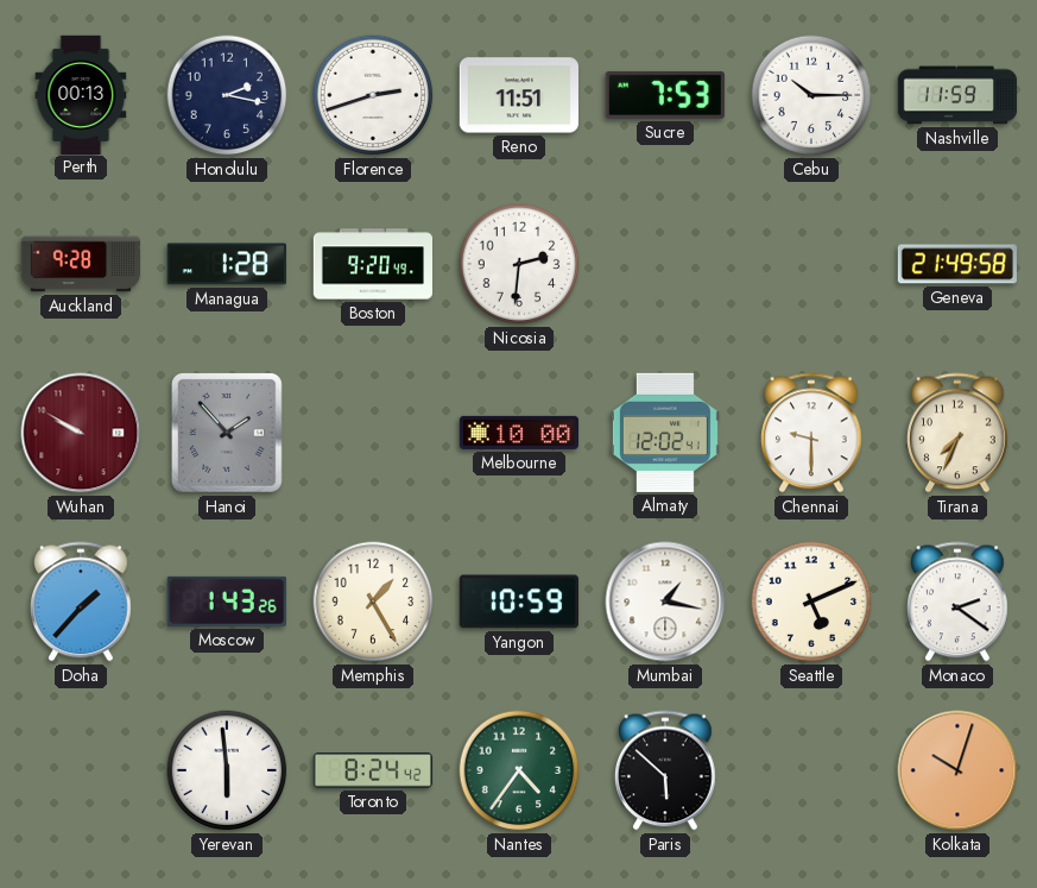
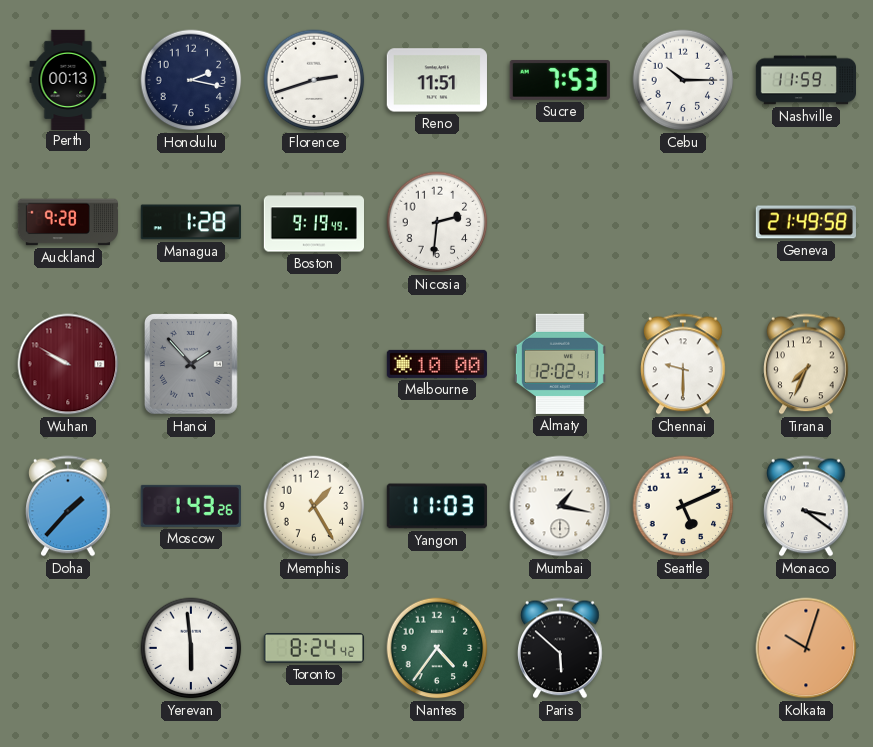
Boston: 9:20 -> 9:19 (313, 222)
Yangon: 10:59 -> 11:03 (437, 506)
Monaco: 2:21 -> 3:21 (806, 506)
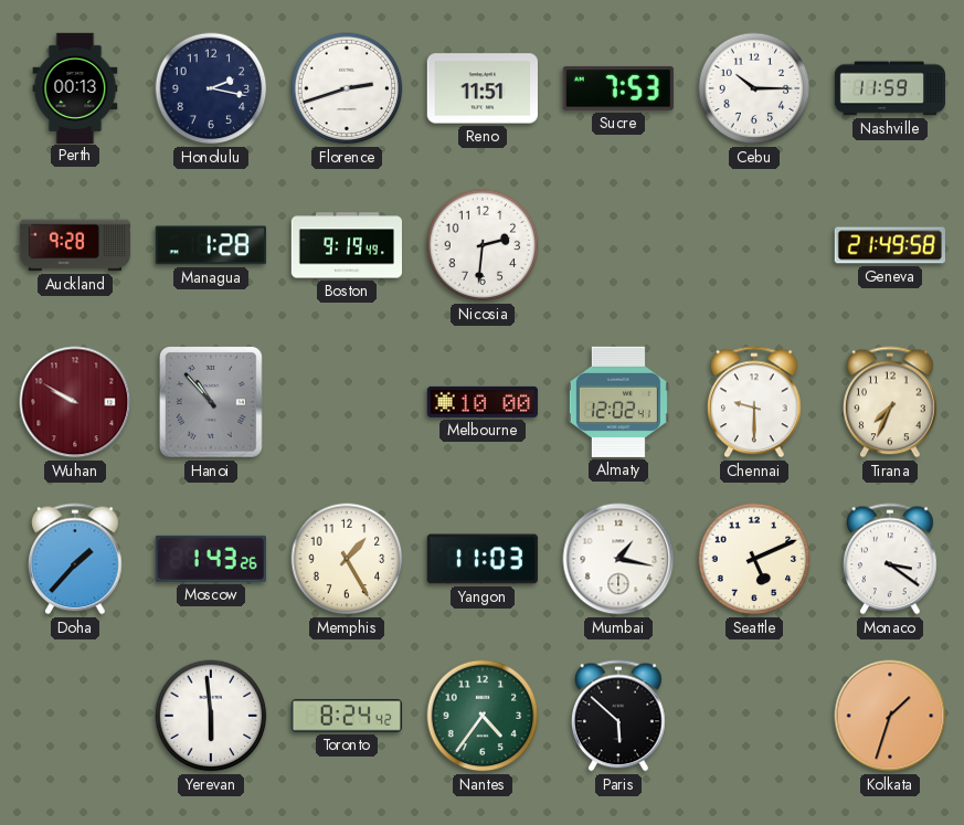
Hanoi: 1:53 -> 10:53 (212, 403)
Kolkata: 10:03 -> 1:33 (890, 716)
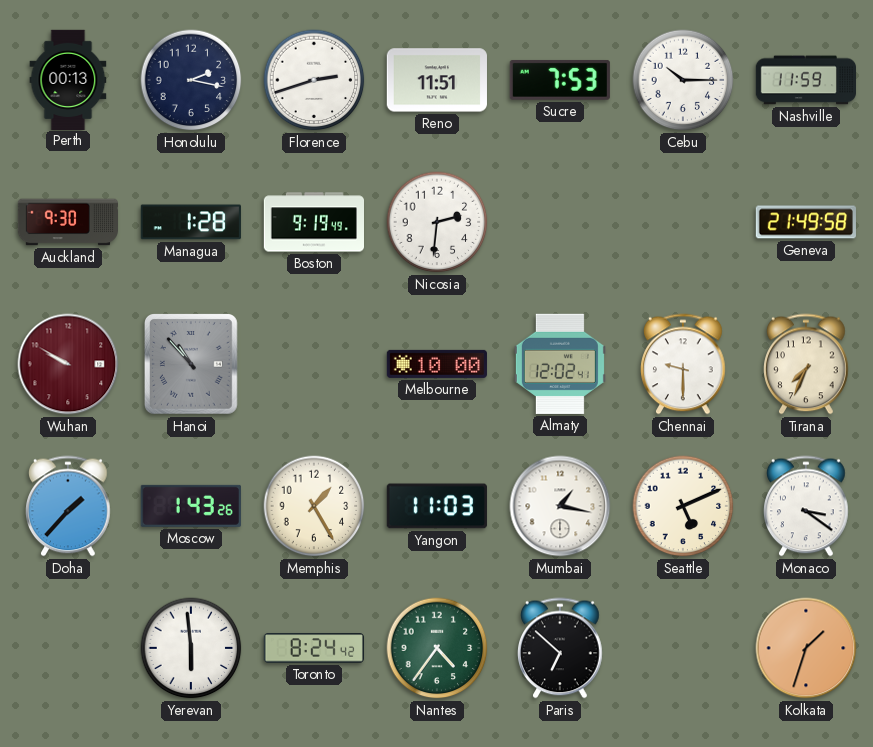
Auckland: 9:28 -> 9:30 (67, 222)
Paris: 5:52 -> 6:52 (560, 648)
